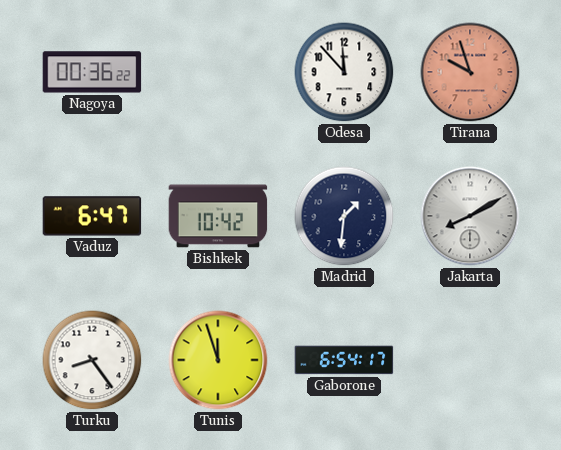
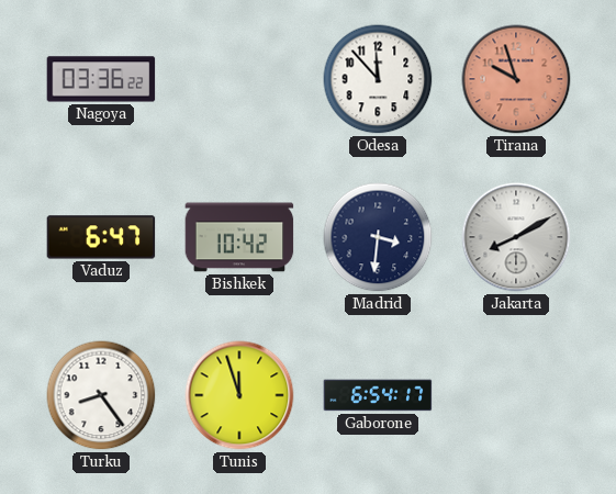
Nagoya: 00:36 -> 03:36 (101, 79)
Madrid: 1:31 -> 3:31 (378, 237)
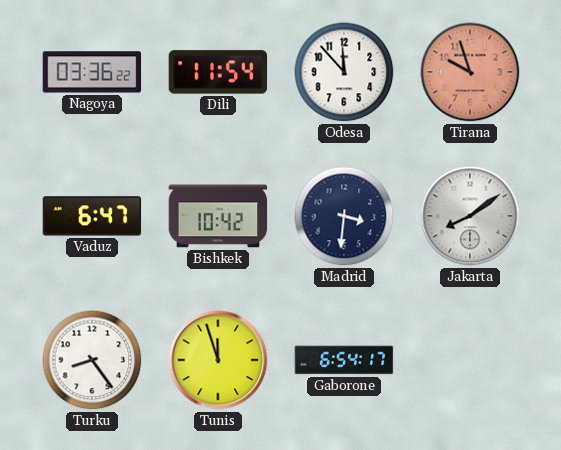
Dili: none -> 11:54 (218, 72)
Jakarta: 8:10 -> 8:09 (470, 216)
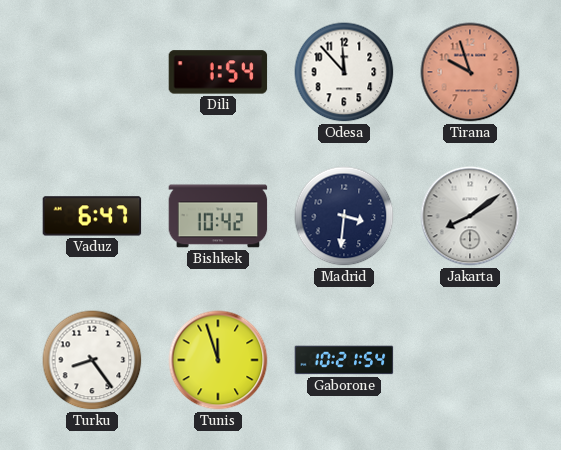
Nagoya: 03:36 -> none (92, 72)
Dili: 11:54 -> 1:54 (218, 72)
Gaborone: 6:54 -> 10:21 (344, 360)
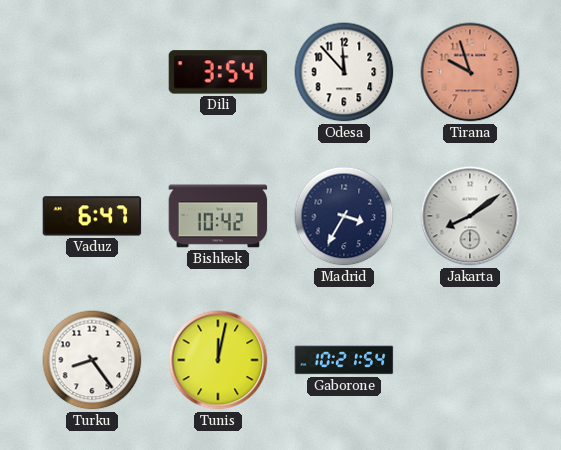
Dili: 1:54 -> 3:54 (218, 72)
Madrid: 3:31 -> 3:35 (344, 216)
Tunis: 11:57 -> 12:02 (218, 360)
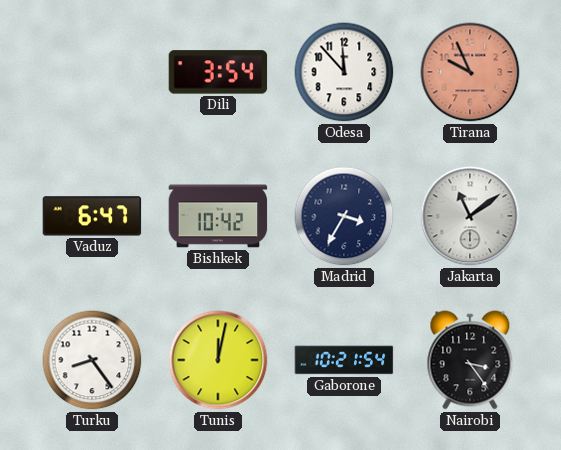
Tirana: 9:57 -> 9:56 (470, 72)
Jakarta: 8:09 -> 11:09 (470, 216)
Nairobi: none -> 3:24 (470, 360)
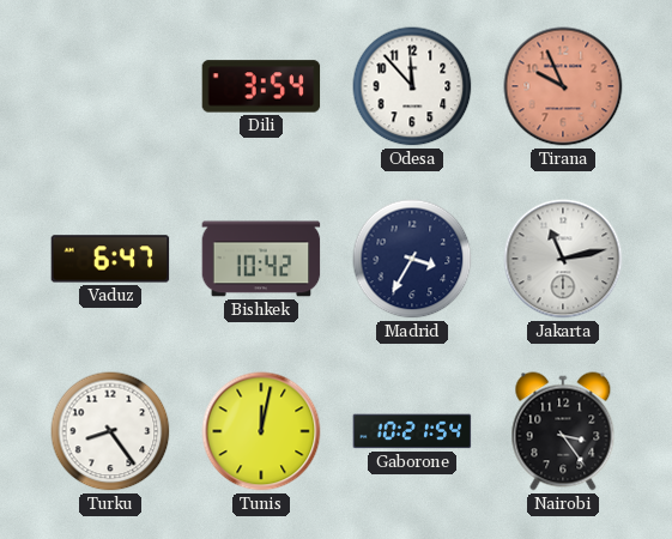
Jakarta: 11:09 -> 11:13 (563, 259)
